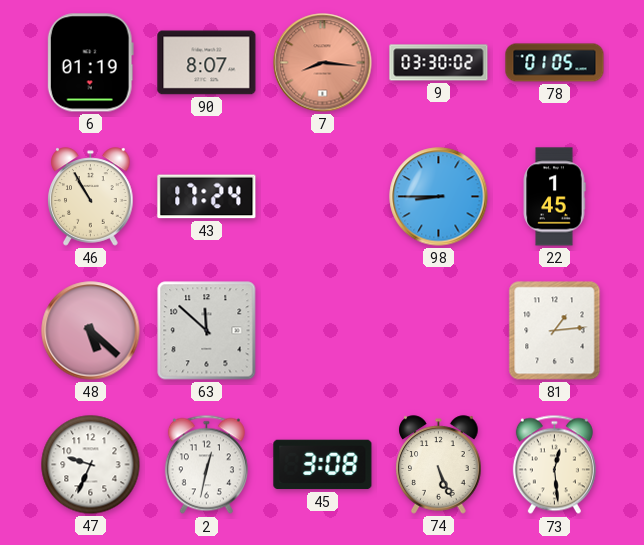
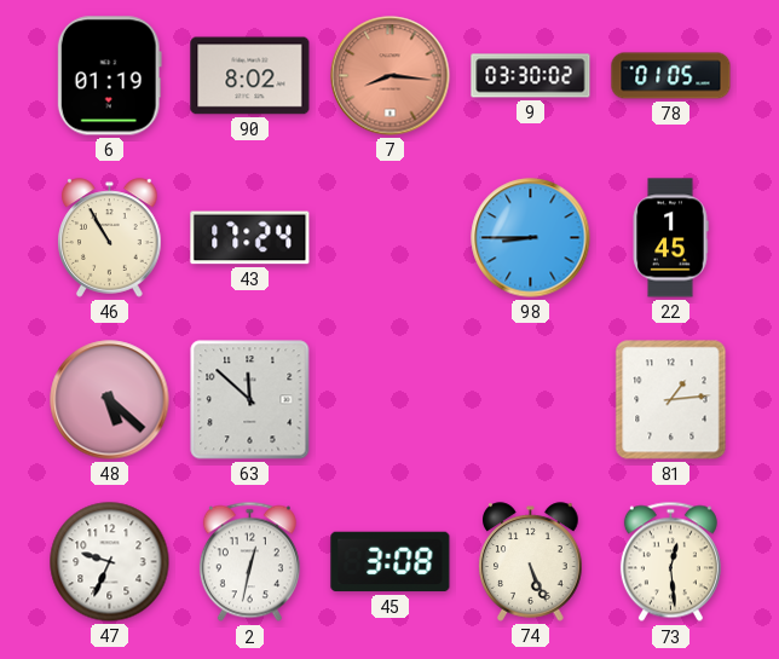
90: 8:07 -> 8:02 (250, 76)
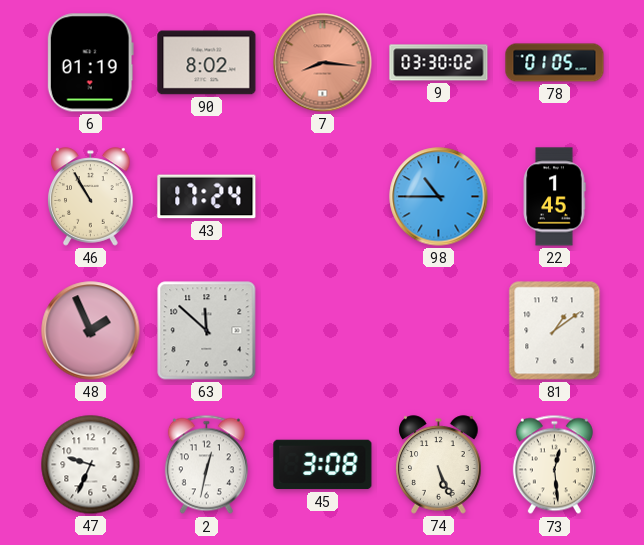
98: 8:45 -> 10:45 (439, 197)
48: 5:22 -> 1:56 (91, 331)
81: 1:14 -> 1:09 (555, 331)
